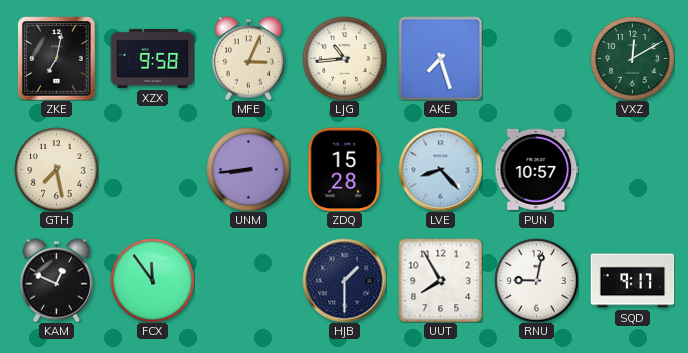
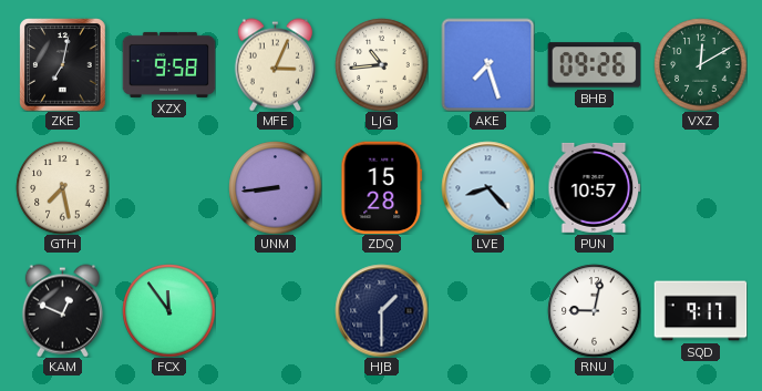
BHB: none -> 09:26 (594, 65)
UUT: 7:55 -> none (440, 280)
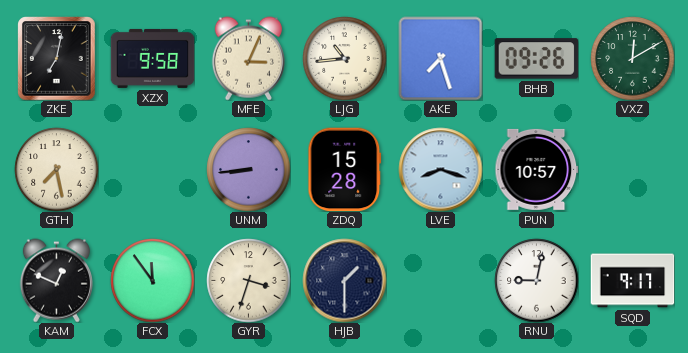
LVE: 8:23 -> 8:18 (440, 169)
GYR: none -> 3:33 (248, 280)
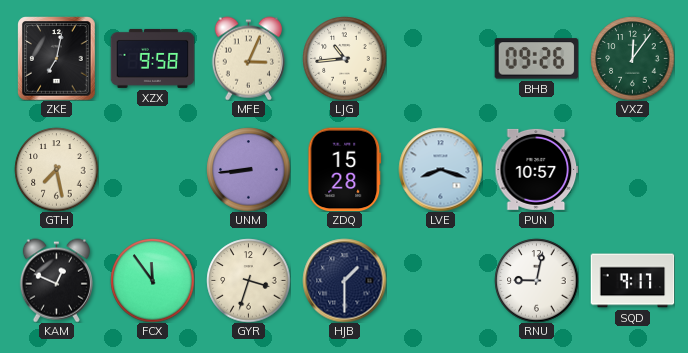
AKE: 7:27 -> none (440, 58)
VXZ: 12:10 -> 12:06 (632, 58)
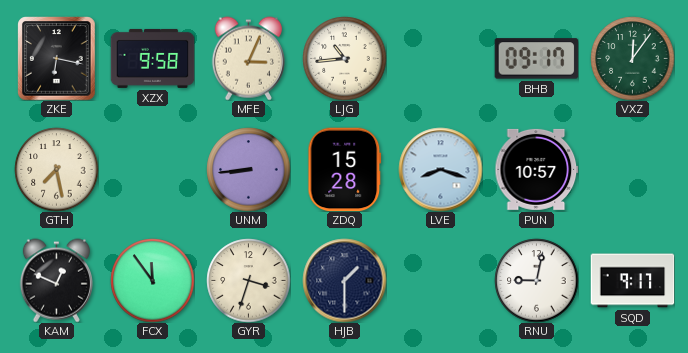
ZKE: 7:02 -> 6:17 (57, 58)
BHB: 09:26 -> 09:17 (536, 59)
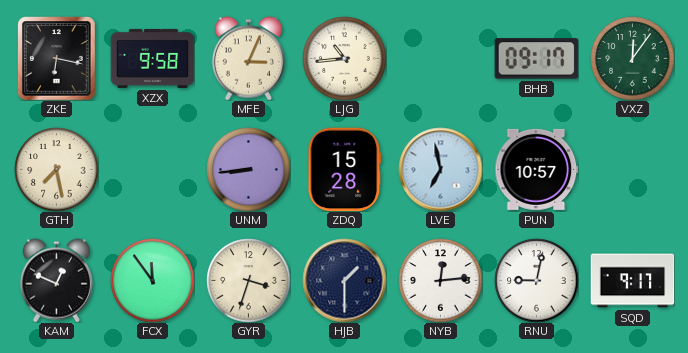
LVE: 8:18 -> 6:58 (440, 169)
NYB: none -> 12:14 (440, 280)
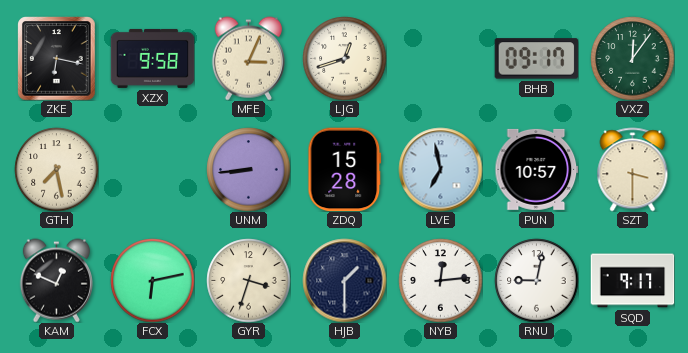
LJG: 10:44 -> 12:42 (344, 58)
SZT: none -> 3:30 (633, 169)
FCX: 11:54 -> 6:13 (152, 280)
